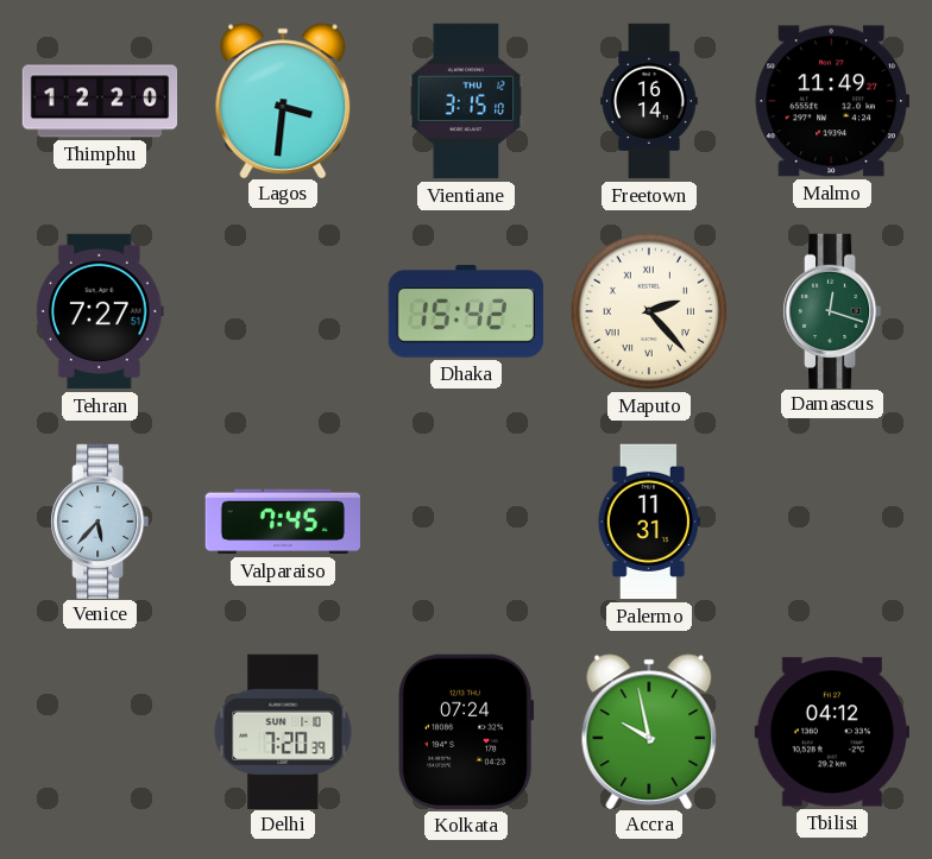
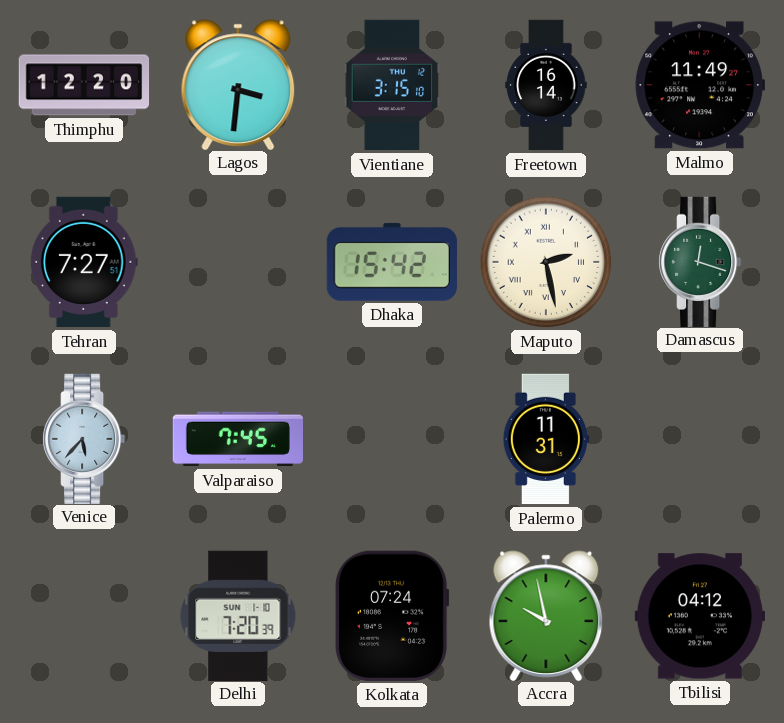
Maputo: 2:23 -> 2:28 (546, 262)
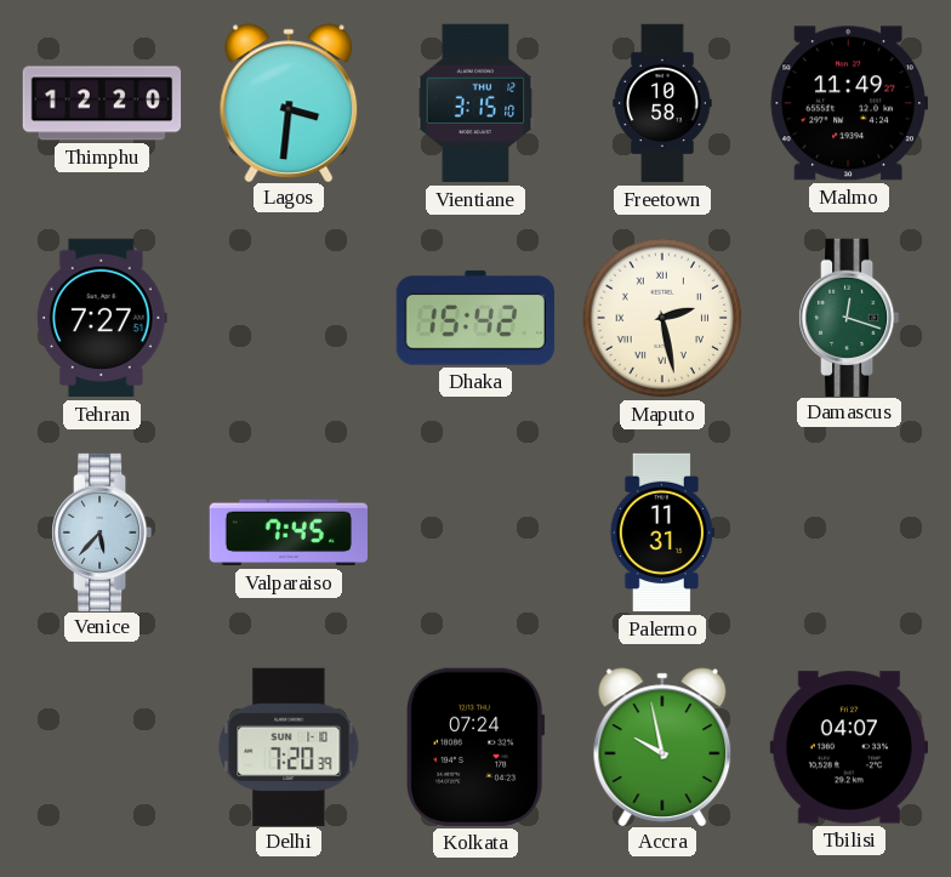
Freetown: 16:14 -> 10:58 (662, 103)
Tbilisi: 04:12 -> 04:07 (849, 747)
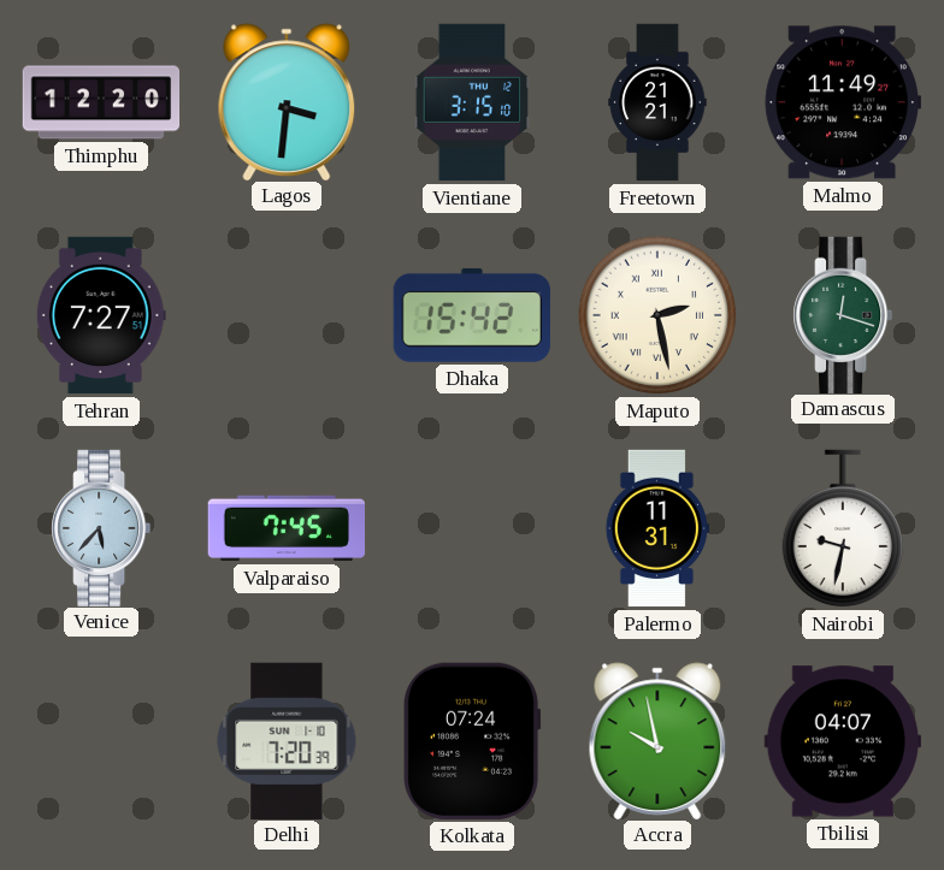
Freetown: 10:58 -> 21:21 (657, 102)
Nairobi: none -> 9:32 (842, 528)
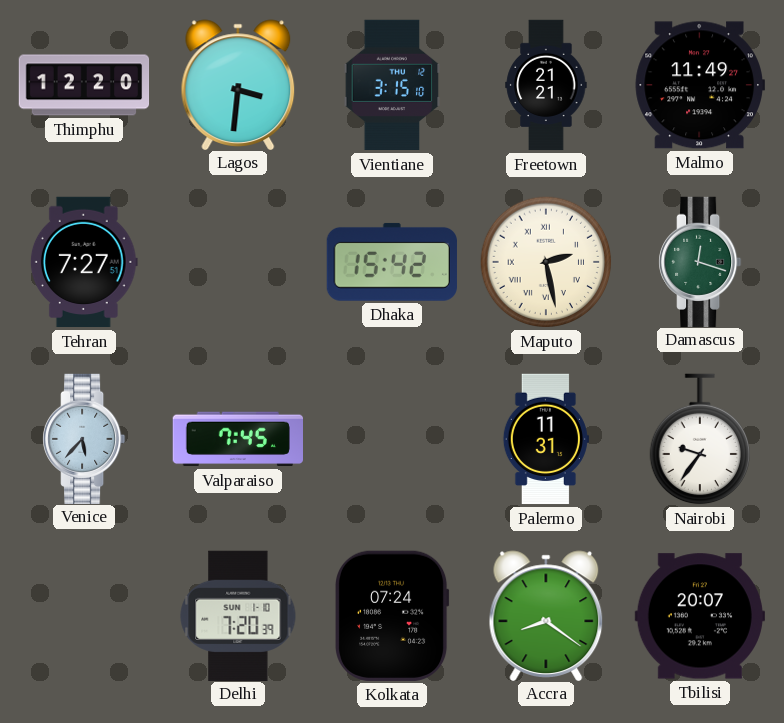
Nairobi: 9:32 -> 9:36 (699, 439)
Accra: 9:58 -> 8:21 (546, 615)
Tbilisi: 04:07 -> 20:07 (700, 616)
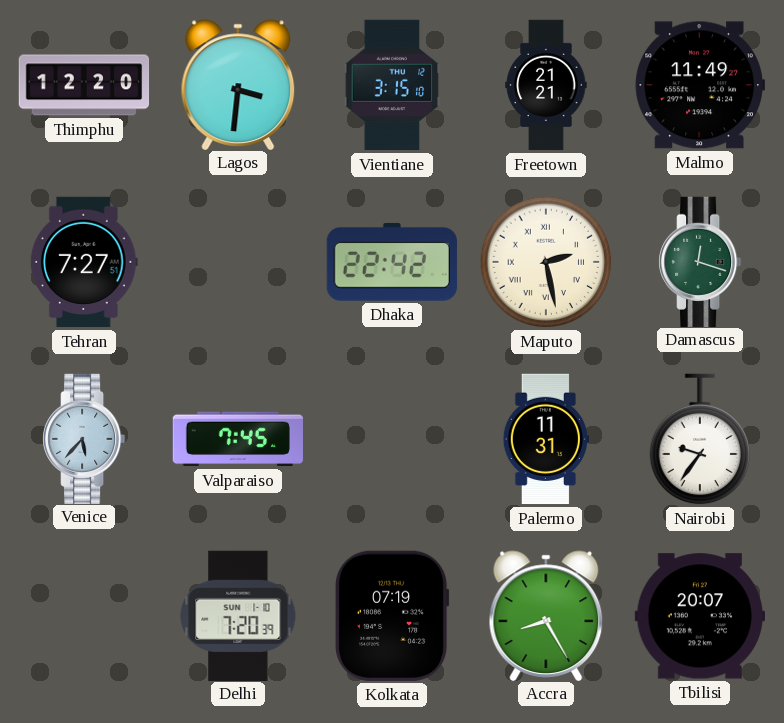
Dhaka: 15:42 -> 22:42 (392, 262)
Kolkata: 07:24 -> 07:19 (393, 616)
Accra: 8:21 -> 8:25 (546, 615)
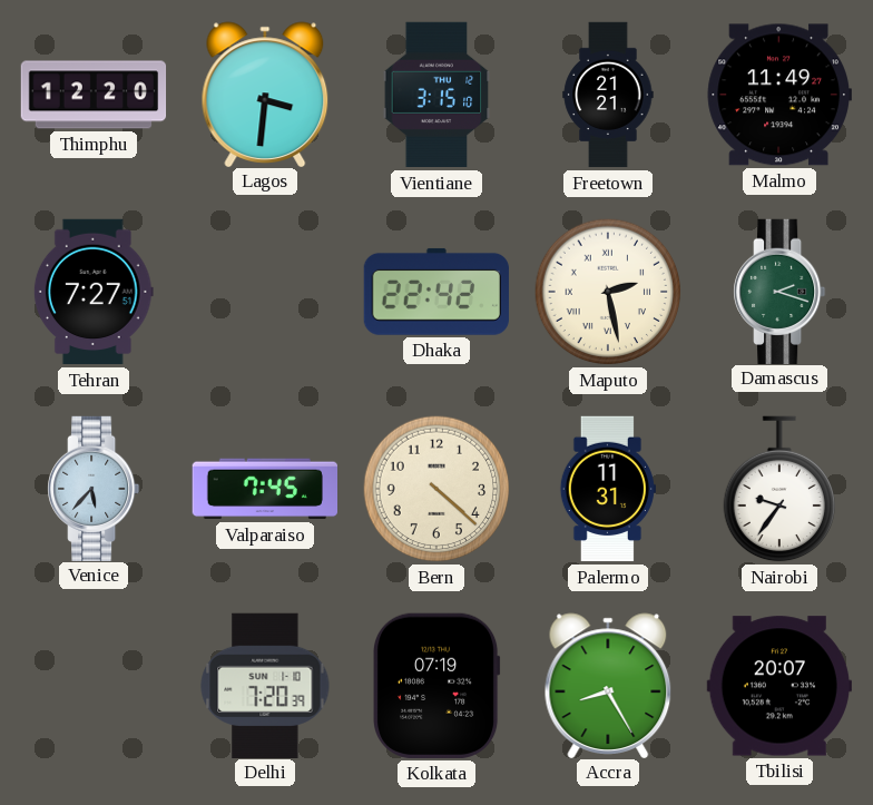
Damascus: 12:18 -> 2:18 (781, 291)
Bern: none -> 4:22 (436, 489)
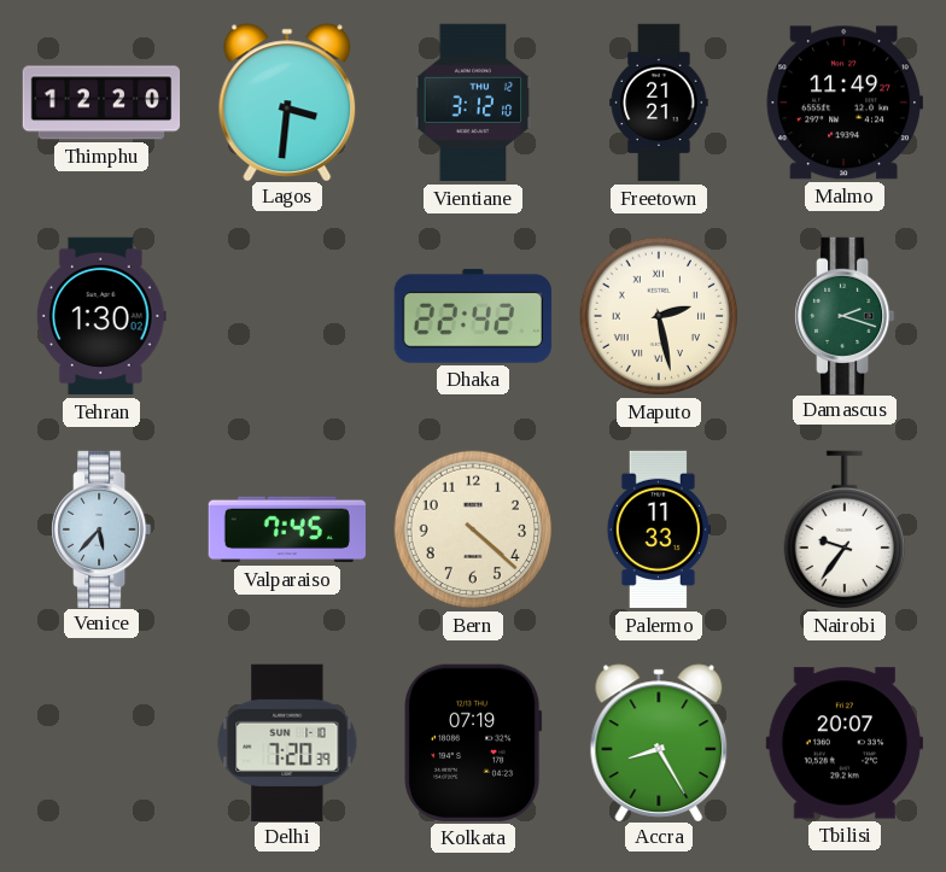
Vientiane: 3:15 -> 3:12 (473, 103)
Tehran: 7:27 -> 1:30 (101, 316)
Palermo: 11:31 -> 11:33 (659, 529)
